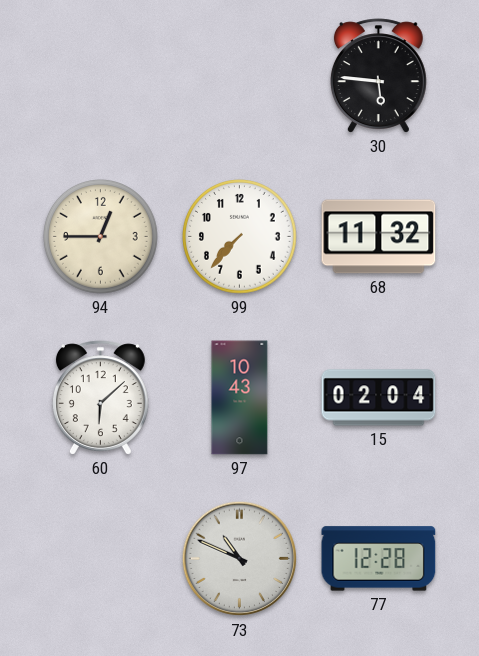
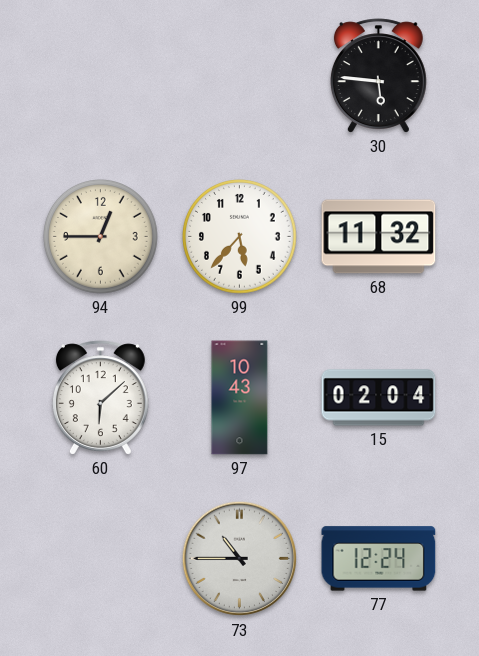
99: 7:37 -> 5:37 (240, 237)
73: 10:49 -> 10:45 (240, 559)
77: 12:28 -> 12:24 (379, 559)
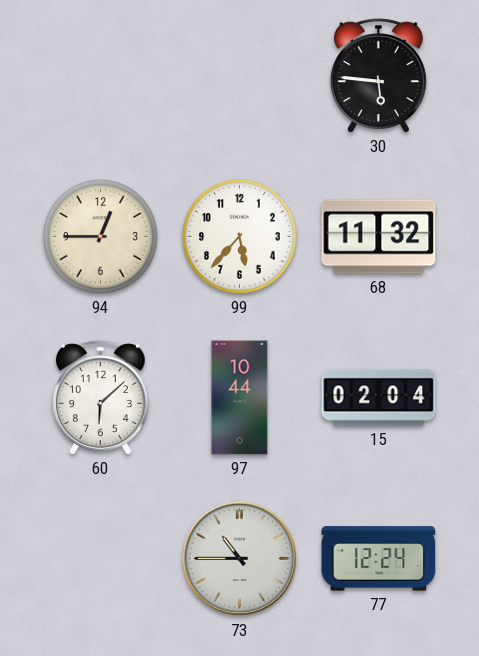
97: 10:43 -> 10:44 (240, 398)
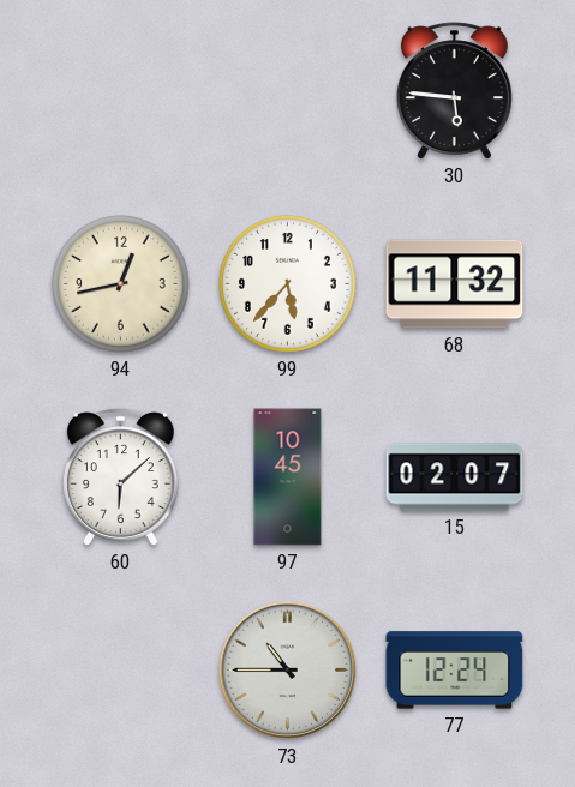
94: 12:45 -> 12:43 (121, 284)
97: 10:44 -> 10:45 (288, 477)
15: 02:04 -> 02:07 (455, 477)
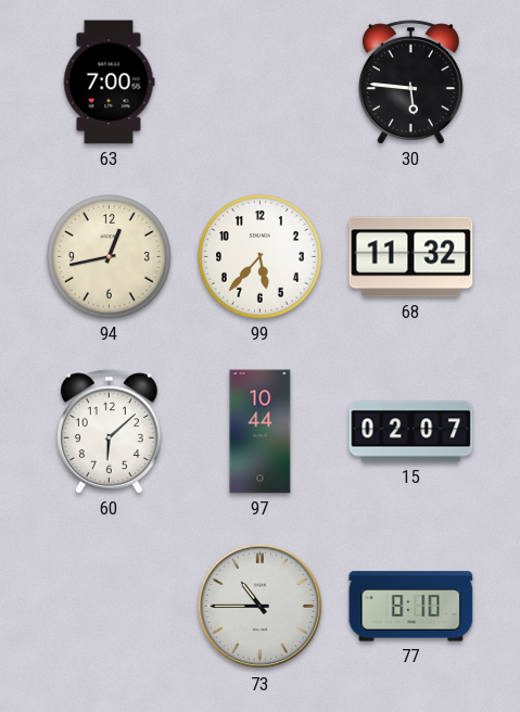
63: none -> 7:00 (109, 82)
97: 10:45 -> 10:44 (261, 432)
77: 12:24 -> 8:10 (411, 607)
